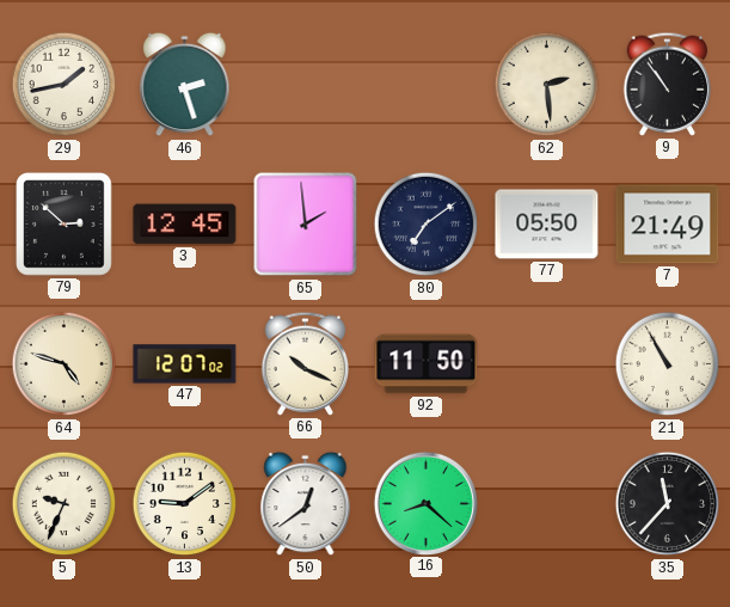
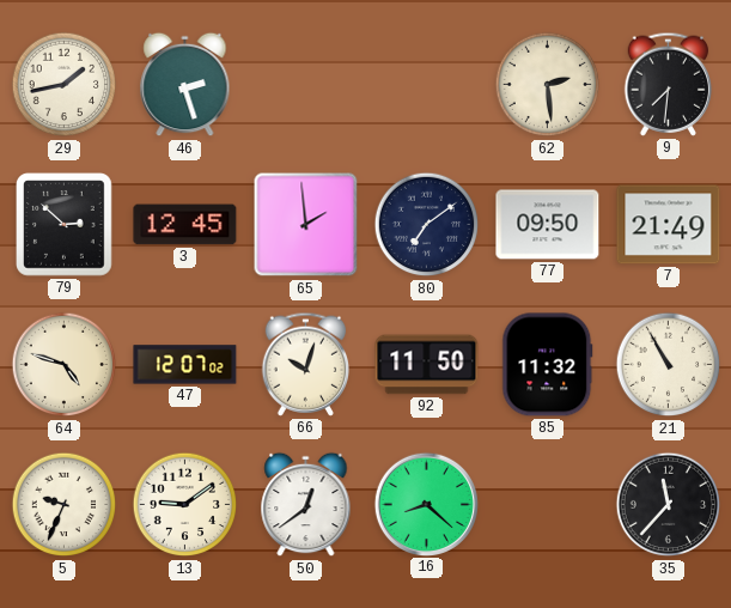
9: 10:54 -> 7:31 (669, 84)
77: 05:50 -> 09:50 (548, 225)
66: 10:19 -> 10:03 (306, 364)
85: none -> 11:32 (548, 365)
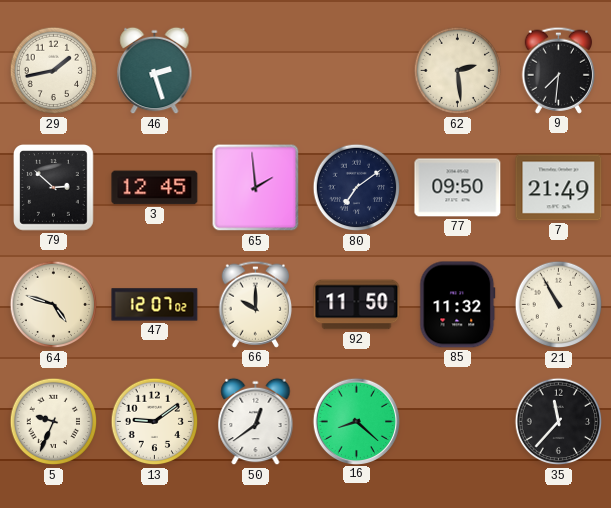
66: 10:03 -> 10:00 (256, 304)
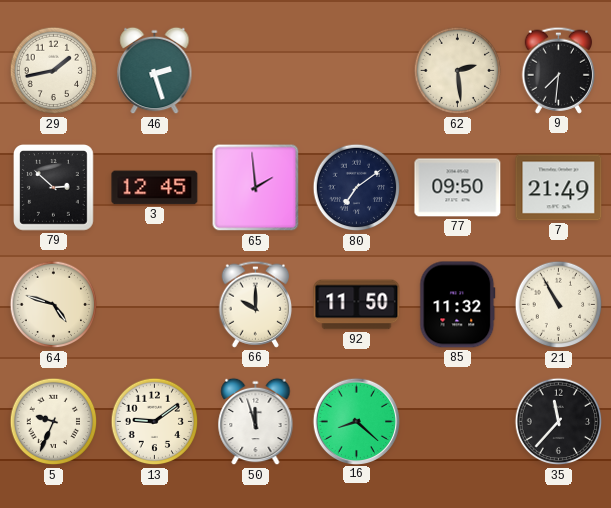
47: 12:07 -> none (155, 305)
50: 12:39 -> 11:57 (256, 422)
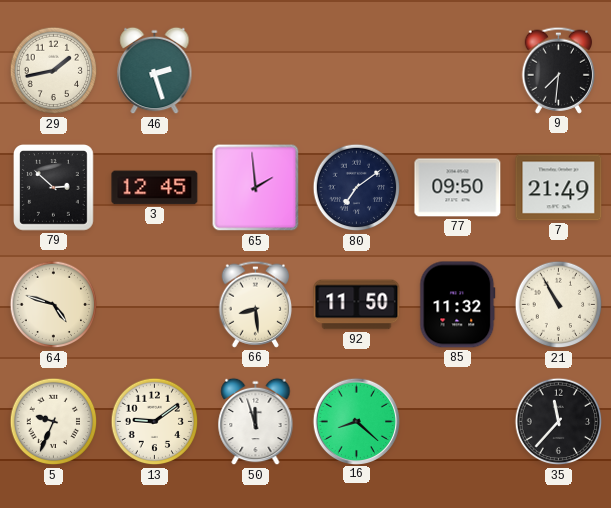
62: 2:29 -> none (458, 71)
66: 10:00 -> 8:29 (256, 304)
